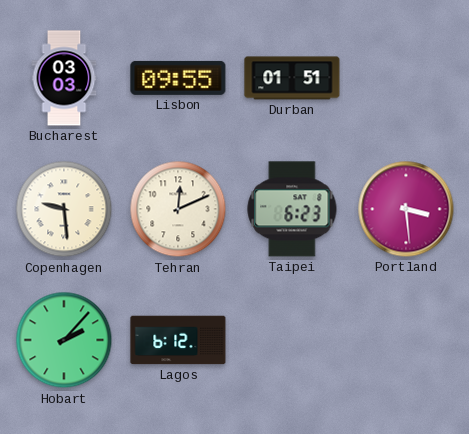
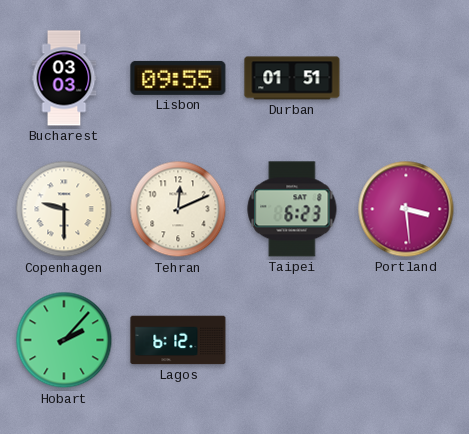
Copenhagen: 9:29 -> 9:30 (64, 209)
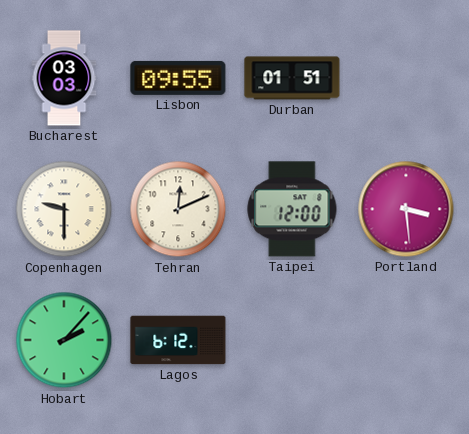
Taipei: 6:23 -> 12:00 (292, 209)
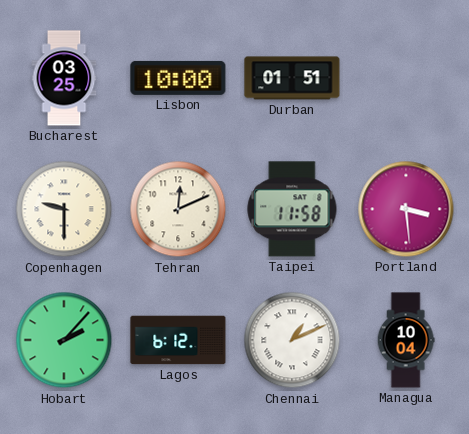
Bucharest: 03:03 -> 03:25 (64, 78)
Lisbon: 09:55 -> 10:00 (178, 78)
Taipei: 12:00 -> 11:58 (292, 209)
Chennai: none -> 1:11 (292, 340)
Managua: none -> 10:04 (406, 340)
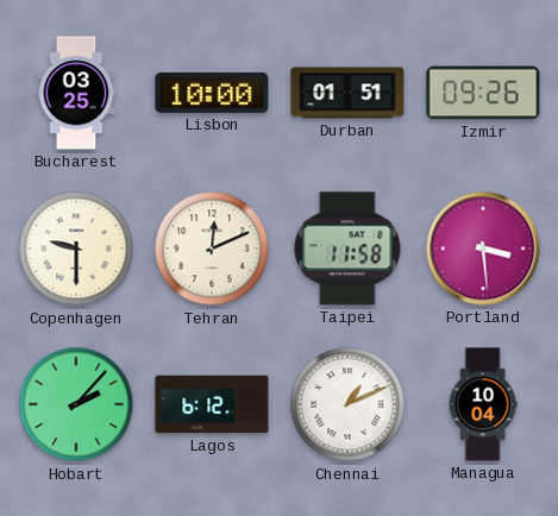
Izmir: none -> 09:26 (483, 93)
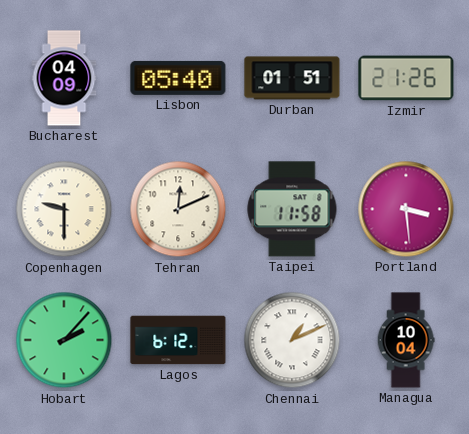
Bucharest: 03:25 -> 04:09 (64, 78)
Lisbon: 10:00 -> 05:40 (178, 78)
Izmir: 09:26 -> 21:26 (406, 78)
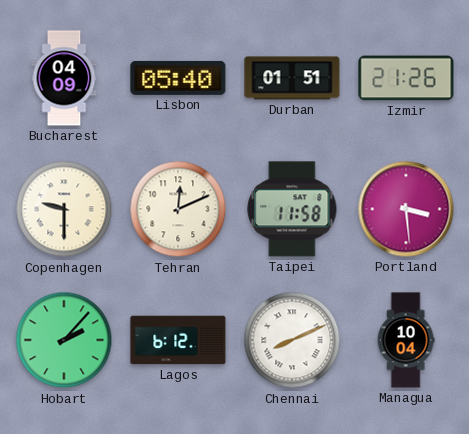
Chennai: 1:11 -> 8:11 (292, 340)
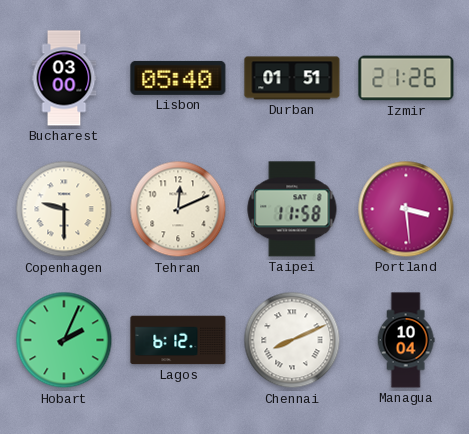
Bucharest: 04:09 -> 03:00 (64, 78)
Hobart: 2:07 -> 2:04 (64, 340)
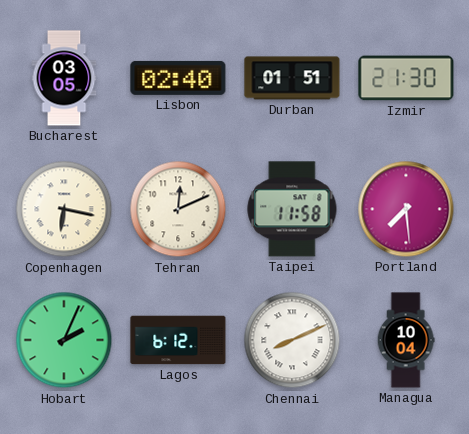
Bucharest: 03:00 -> 03:05 (64, 78)
Lisbon: 05:40 -> 02:40 (178, 78)
Izmir: 21:26 -> 21:30 (406, 78)
Copenhagen: 9:30 -> 6:17 (64, 209)
Portland: 3:29 -> 7:29 (406, 209)
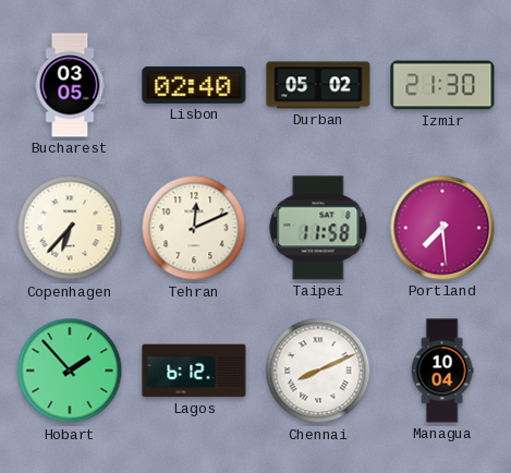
Durban: 01:51 -> 05:02 (318, 85)
Copenhagen: 6:17 -> 6:37 (70, 228)
Hobart: 2:04 -> 1:53 (70, 371)
